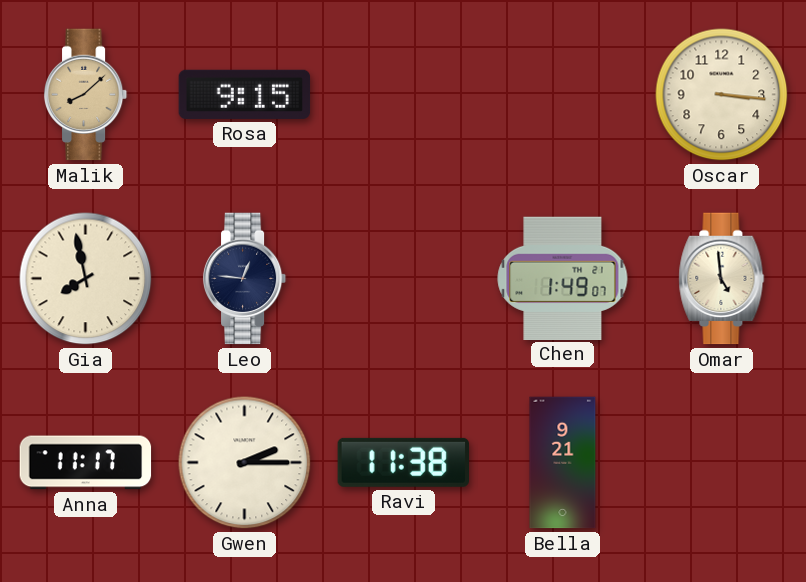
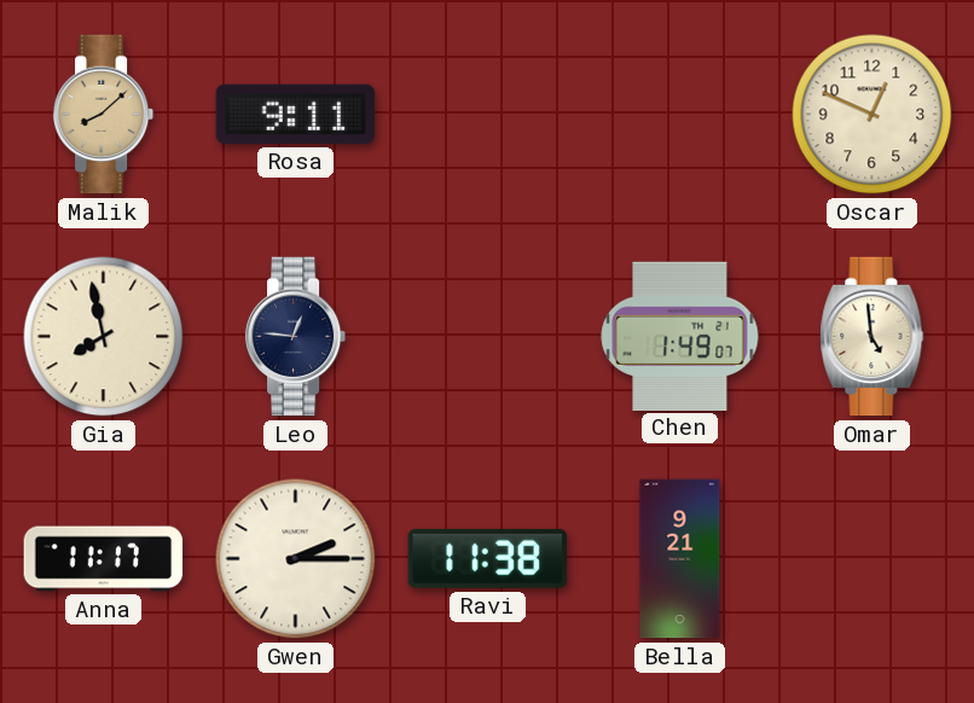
Rosa: 9:15 -> 9:11 (296, 114)
Oscar: 3:16 -> 12:49 (872, 115)
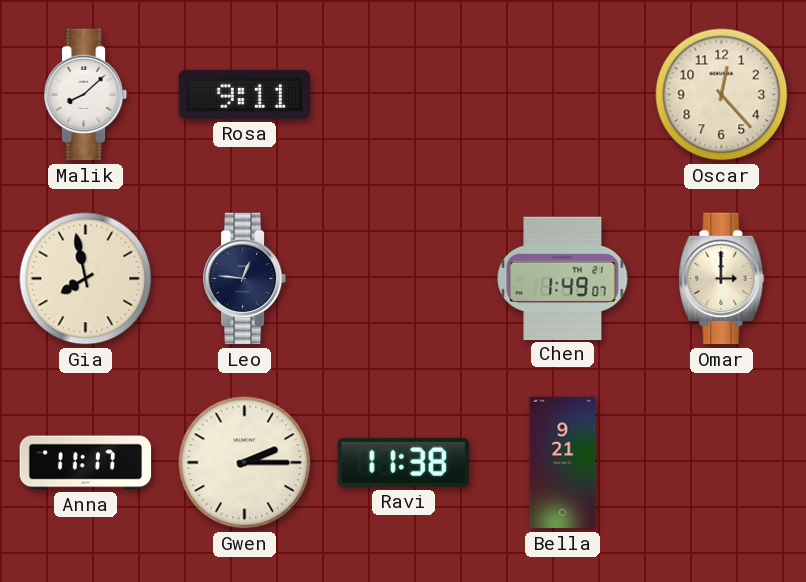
Malik dial: champagne -> white (86, 95)
Oscar: 12:49 -> 12:23 (722, 95)
Omar: 4:59 -> 3:00 (722, 279)
